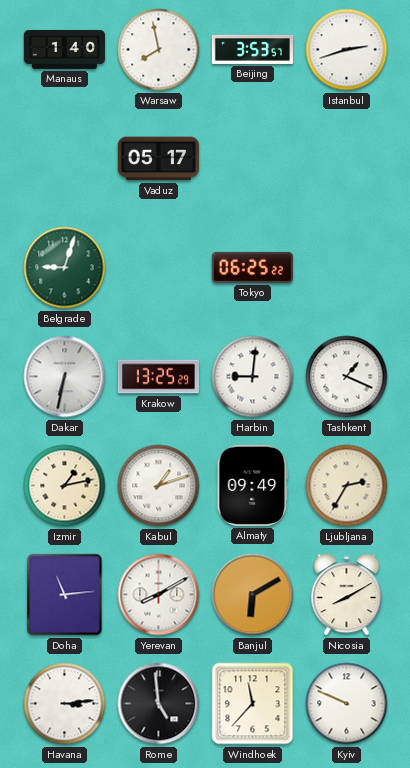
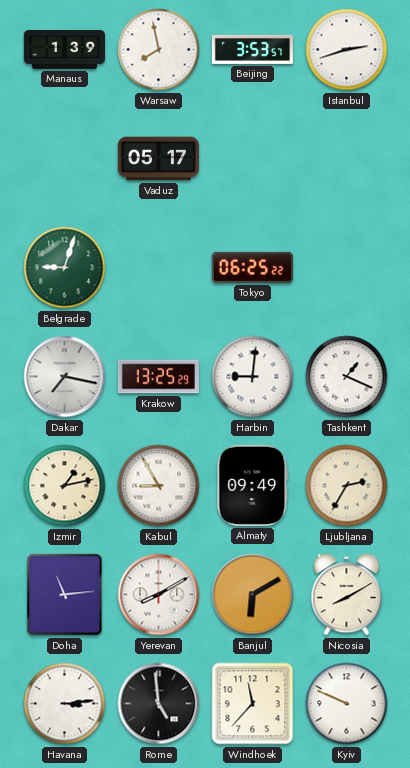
Manaus: 1:40 -> 1:39 (64, 49)
Dakar: 6:32 -> 7:17 (65, 377)
Kabul: 1:12 -> 8:55 (159, 486)
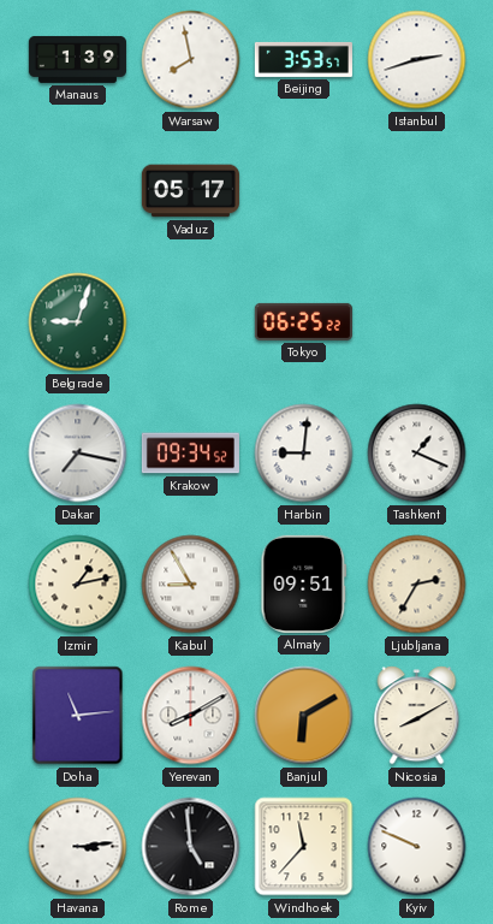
Krakow: 13:25 -> 09:34 (190, 454)
Almaty: 09:49 -> 09:51 (304, 584)
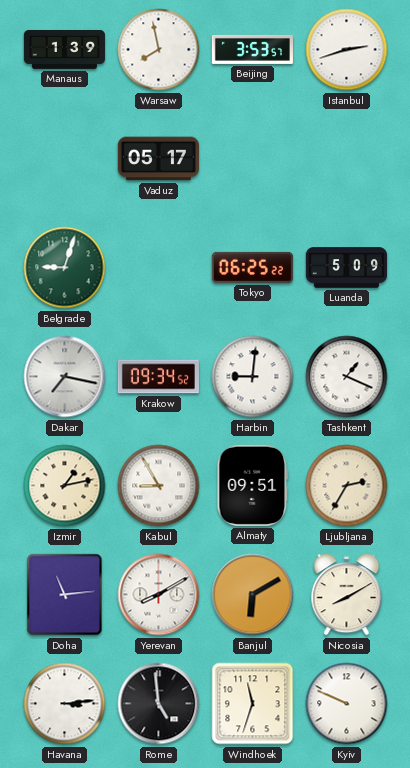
Luanda: none -> 5:09 (346, 268)
Windhoek: 11:37 -> 11:33 (253, 704)
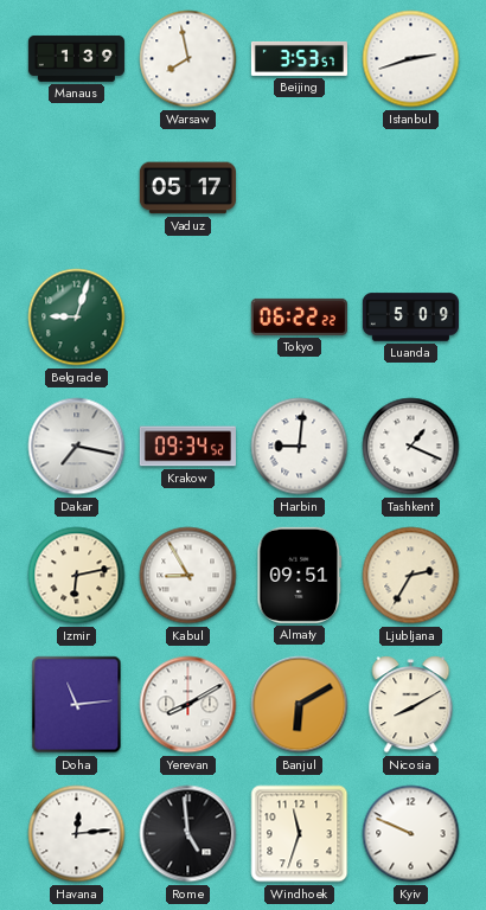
Tokyo: 06:25 -> 06:22 (299, 316)
Izmir: 1:13 -> 6:13 (77, 576)
Havana: 3:14 -> 12:14 (77, 834)
